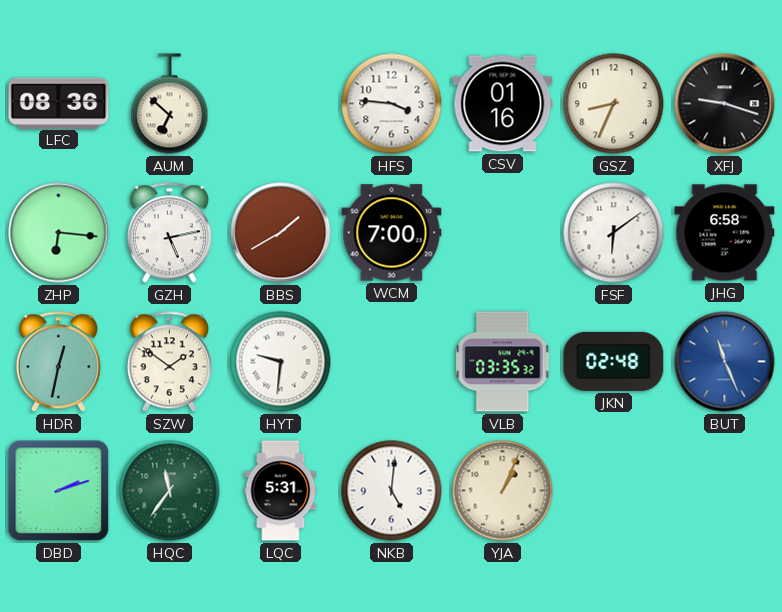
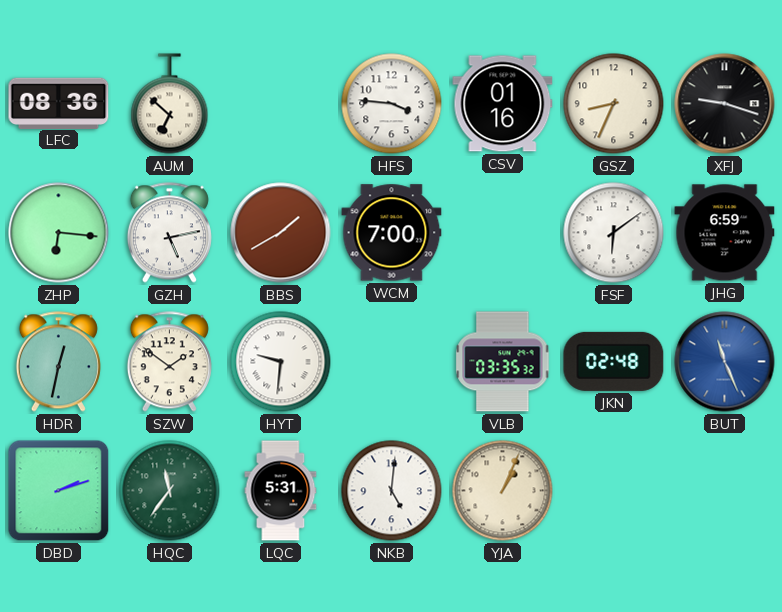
JHG: 6:58 -> 6:59 (725, 233)
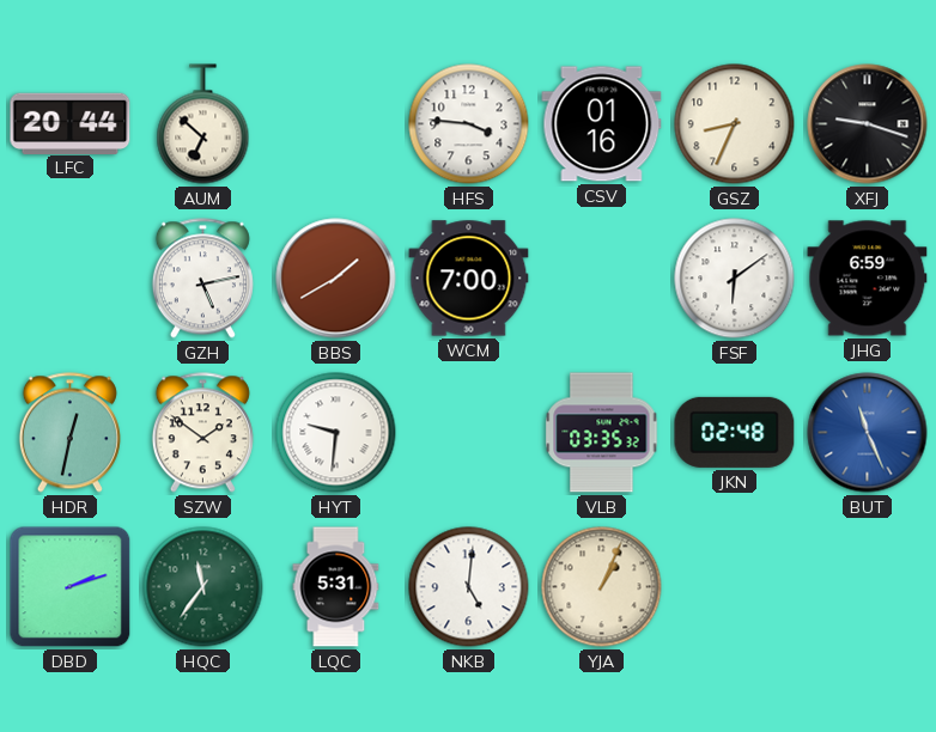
LFC: 08:36 -> 20:44 (71, 123)
ZHP: 6:16 -> none (59, 233)
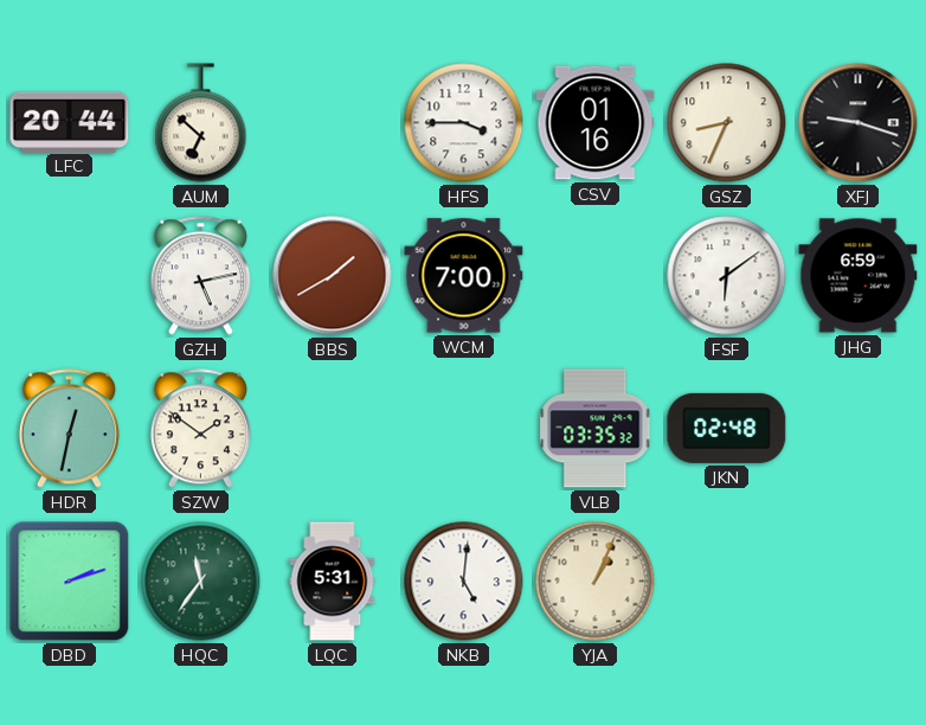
HFS: 3:46 -> 3:45 (464, 123)
HYT: 9:31 -> none (336, 433)
BUT: 11:26 -> none (868, 433)
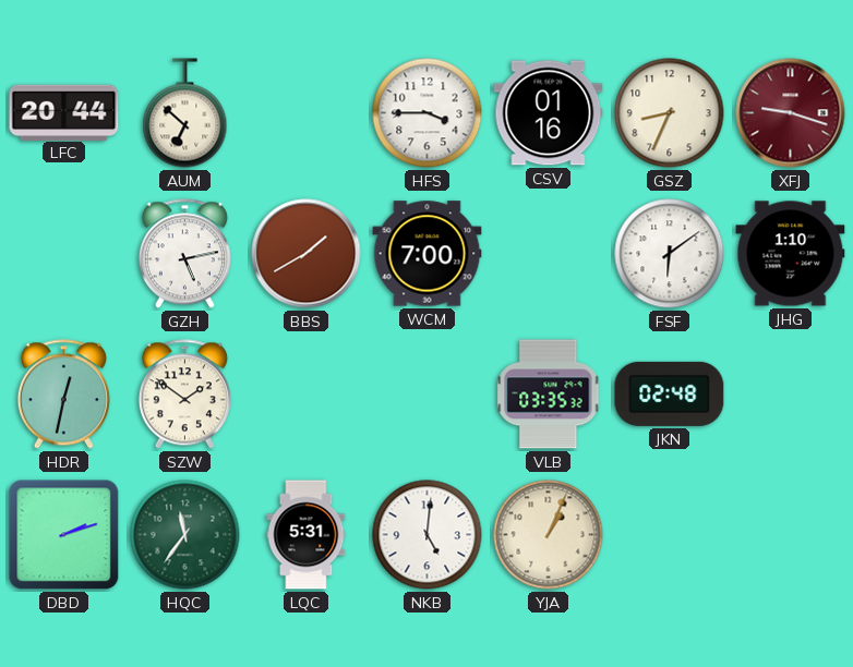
XFJ dial: black -> burgundy (791, 113)
JHG: 6:59 -> 1:10 (791, 254)
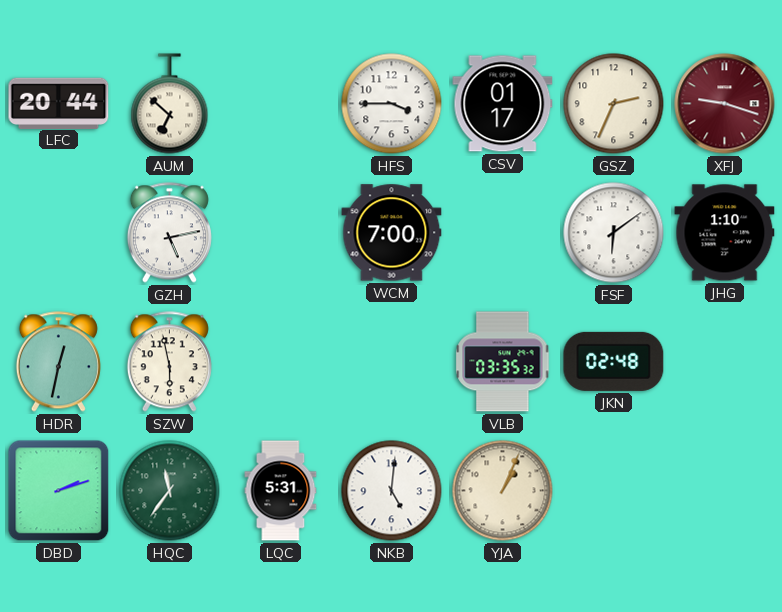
CSV: 01:16 -> 01:17 (503, 104)
GSZ: 8:34 -> 2:34 (614, 104)
BBS: 1:40 -> none (307, 254)
SZW: 1:51 -> 5:58 (169, 362)
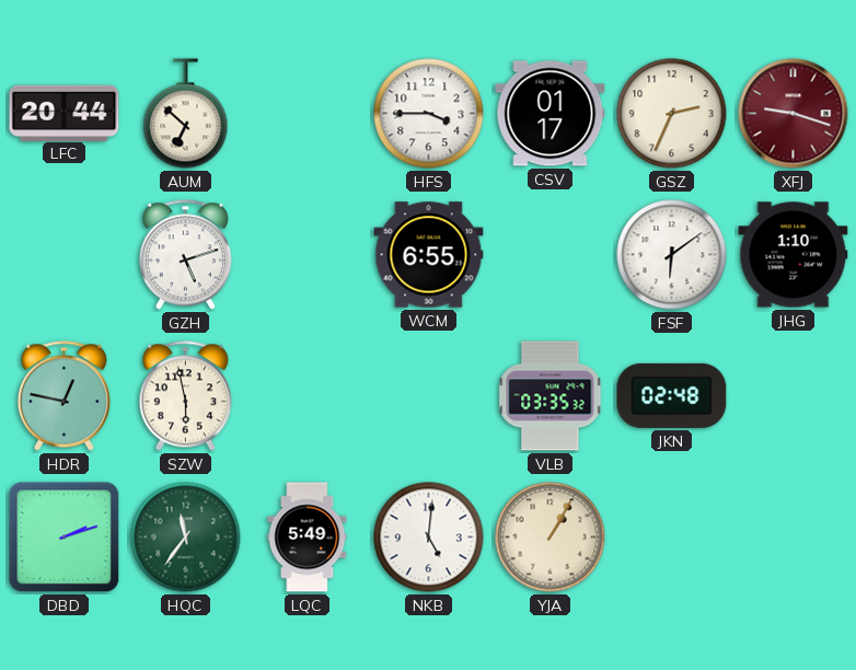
GZH: 5:13 -> 5:12 (185, 255)
WCM: 7:00 -> 6:55 (429, 255)
HDR: 12:32 -> 12:47 (63, 396)
LQC: 5:31 -> 5:49 (308, 538)
YJA: 1:04 -> 1:05 (551, 538)
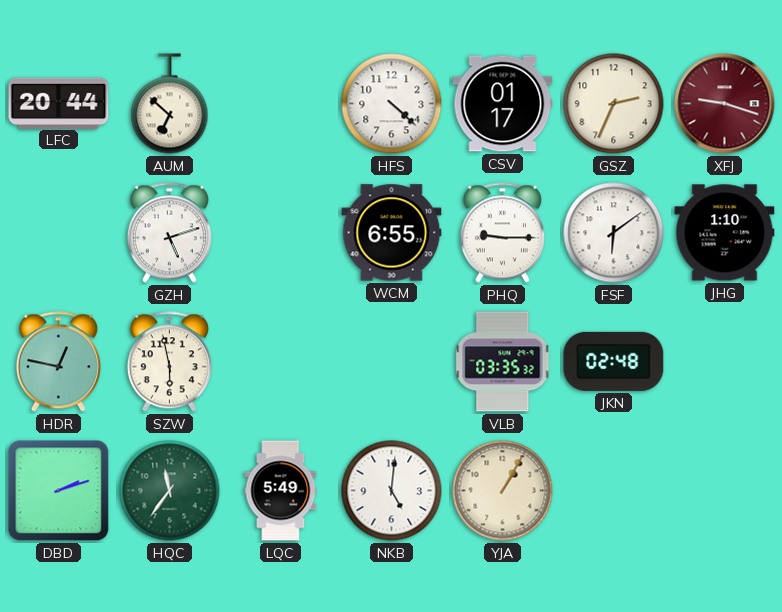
HFS: 3:45 -> 4:22 (392, 104)
PHQ: none -> 9:15 (502, 233)
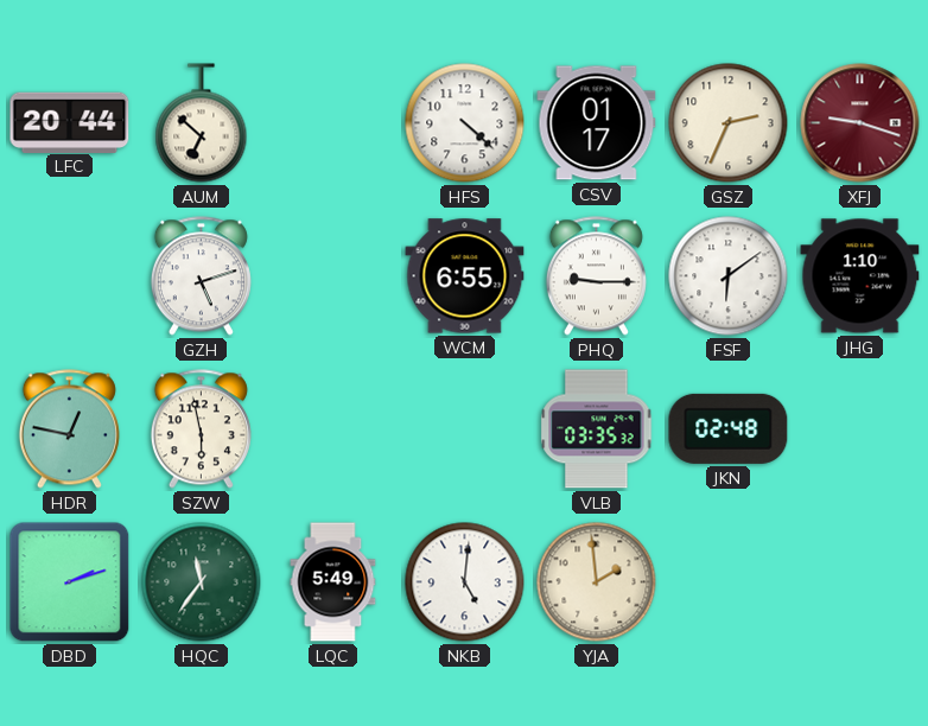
YJA: 1:05 -> 1:59 (597, 582)
